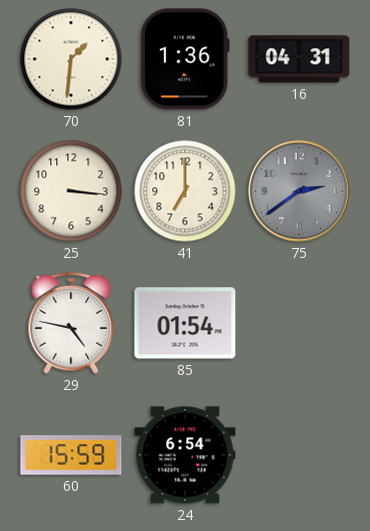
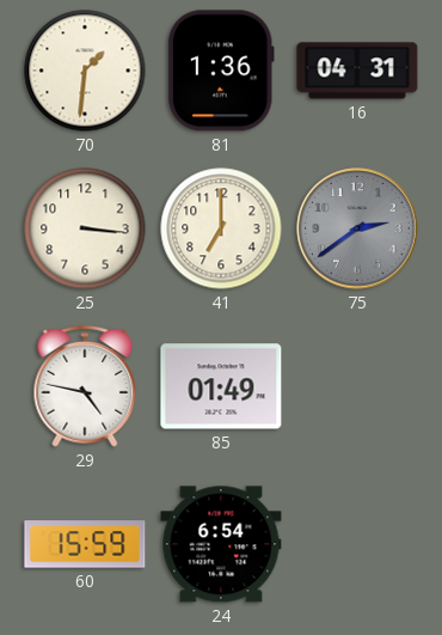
85: 01:54 -> 01:49 (221, 386)
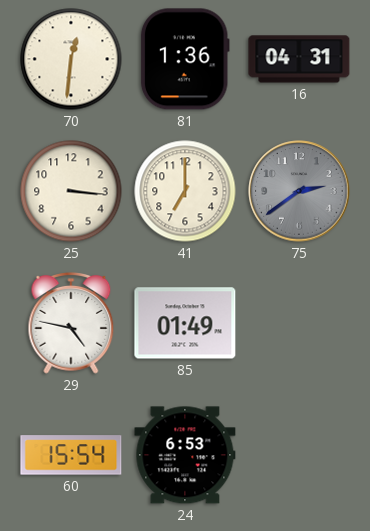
70: 1:31 -> 12:31 (71, 59)
60: 15:59 -> 15:54 (71, 455)
24: 6:54 -> 6:53 (185, 455)
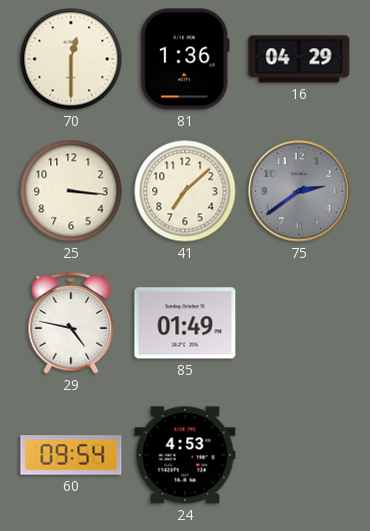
70: 12:31 -> 12:30 (71, 59)
16: 04:31 -> 04:29 (299, 59)
41: 7:00 -> 7:08 (185, 191)
60: 15:54 -> 09:54 (71, 455)
24: 6:53 -> 4:53 (185, 455)
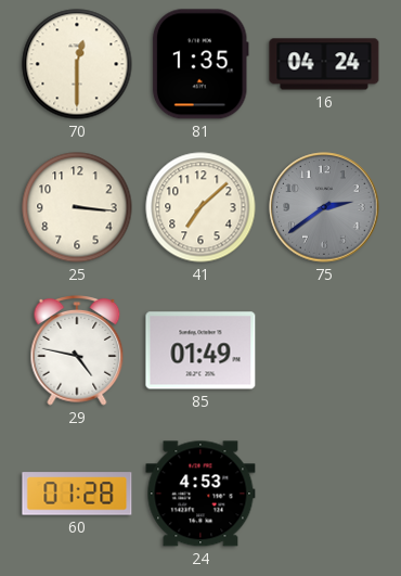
81: 1:36 -> 1:35 (200, 64)
16: 04:29 -> 04:24 (324, 64)
60: 09:54 -> 01:28 (77, 494)
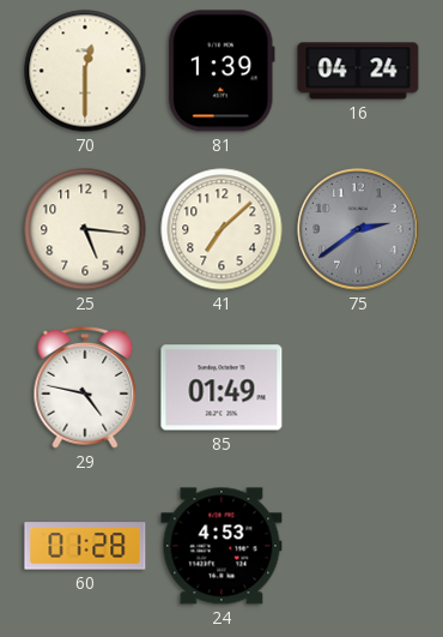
81: 1:35 -> 1:39 (221, 71)
25: 3:16 -> 5:16 (85, 229)
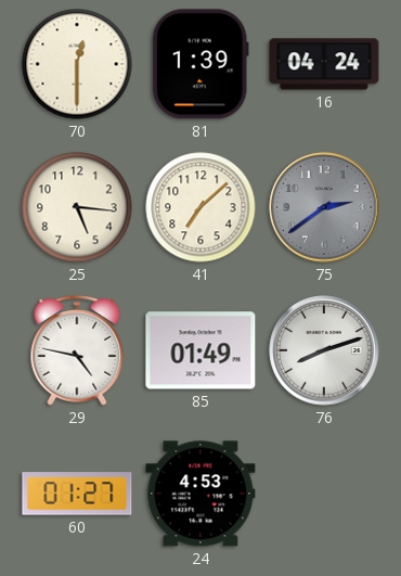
76: none -> 8:12 (324, 350)
60: 01:28 -> 01:27 (77, 494)
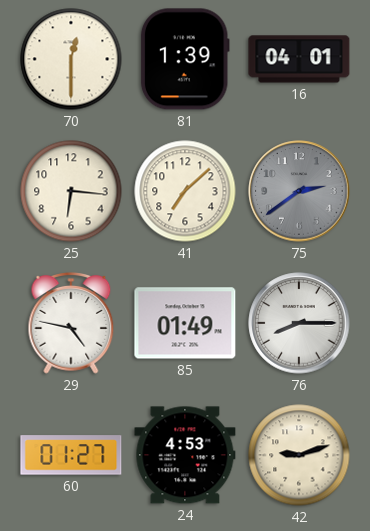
16: 04:24 -> 04:01 (299, 59)
25: 5:16 -> 6:16 (71, 191)
76: 8:12 -> 8:15 (299, 323)
42: none -> 9:12 (299, 455)
